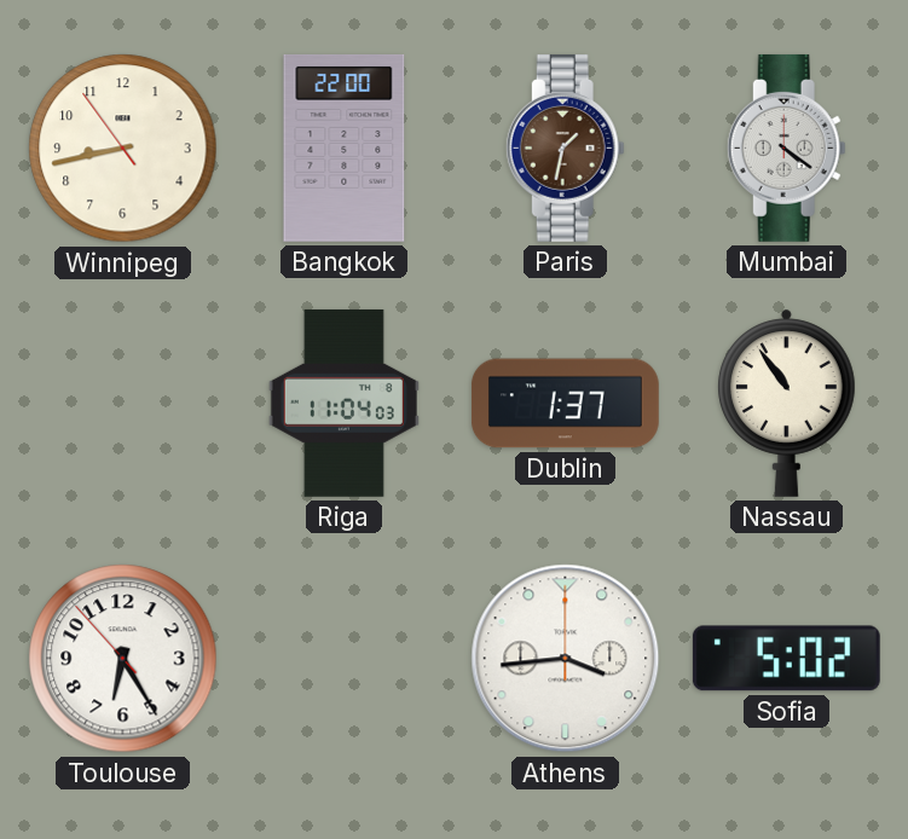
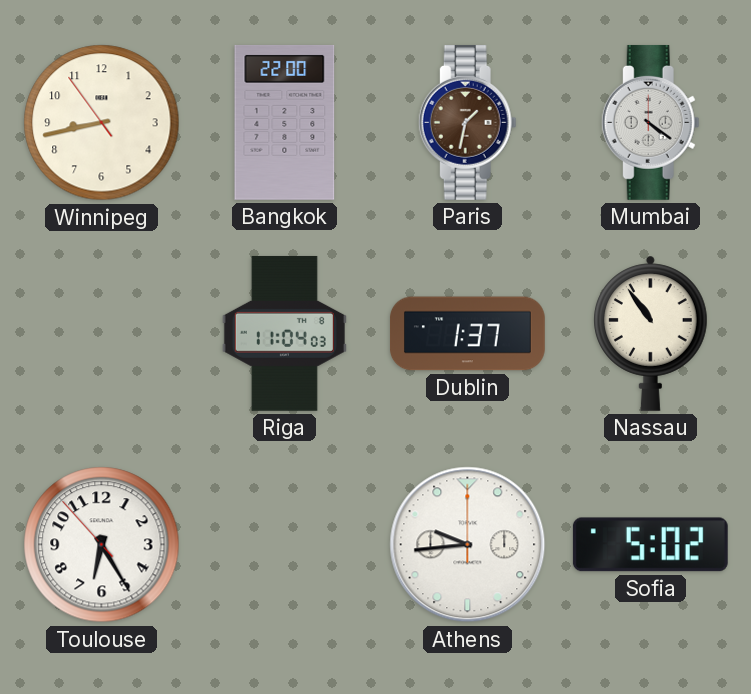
Athens: 3:44 -> 9:44 (468, 545)
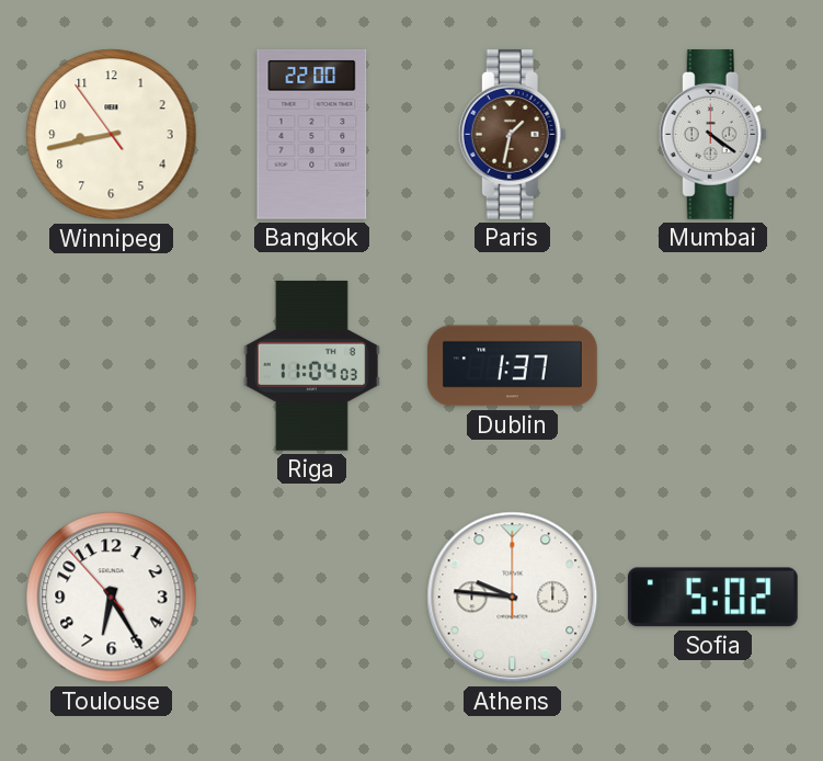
Nassau: 10:54 -> none (651, 333)
Athens: 9:44 -> 9:46 (513, 598)
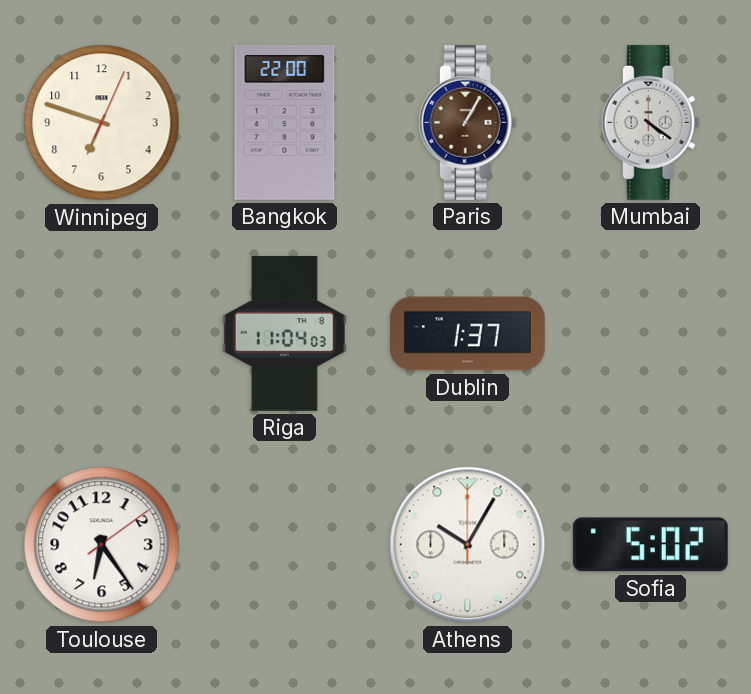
Winnipeg: 8:42 -> 6:48 (102, 123)
Paris: 1:32 -> 1:05 (467, 122)
Toulouse: 6:24:53 -> 6:24:09 (102, 545)
Athens: 9:46 -> 10:05 (468, 545)
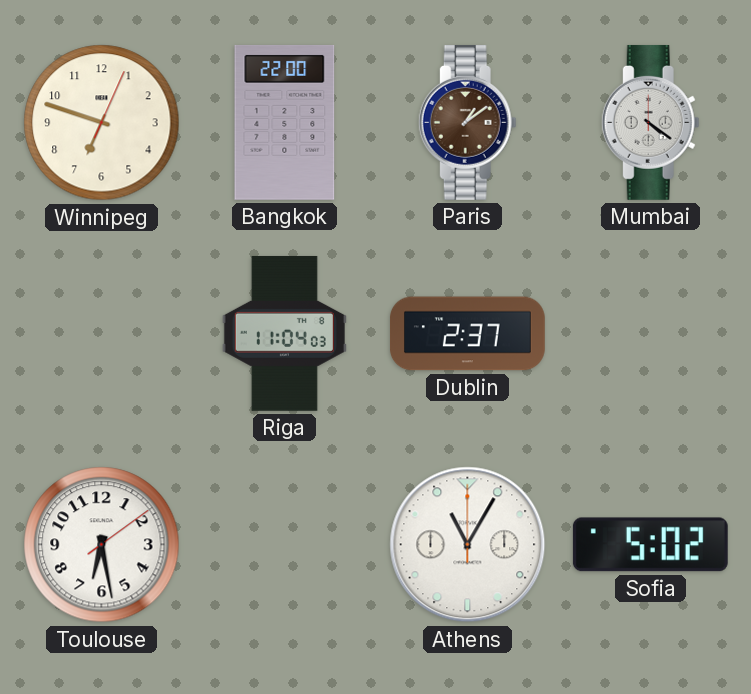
Paris: 1:05 -> 1:09 (467, 122)
Dublin: 1:37 -> 2:37 (467, 334)
Toulouse: 6:24 -> 6:28 (102, 545)
Athens: 10:05 -> 11:05 (468, 545)
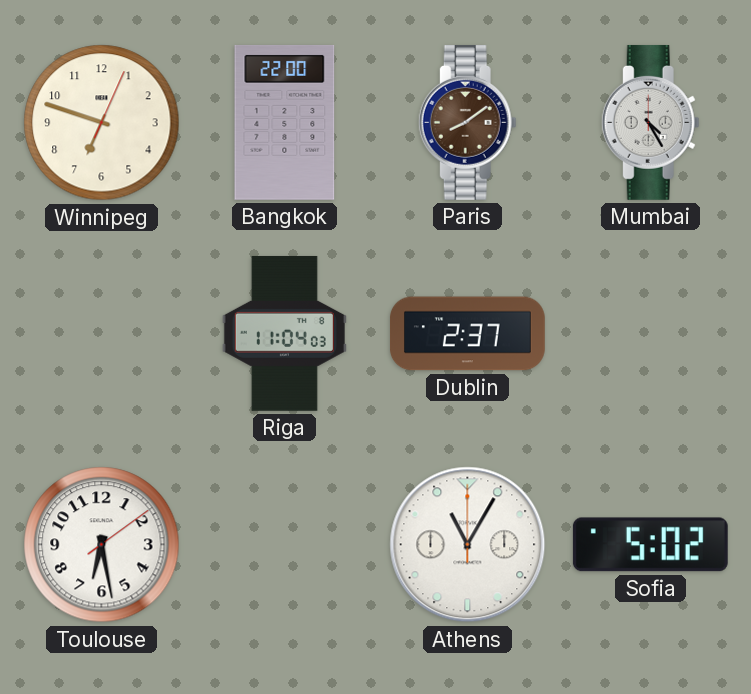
Paris: 1:09 -> 8:09 (467, 122)
Mumbai: 4:21 -> 4:25 (650, 122)
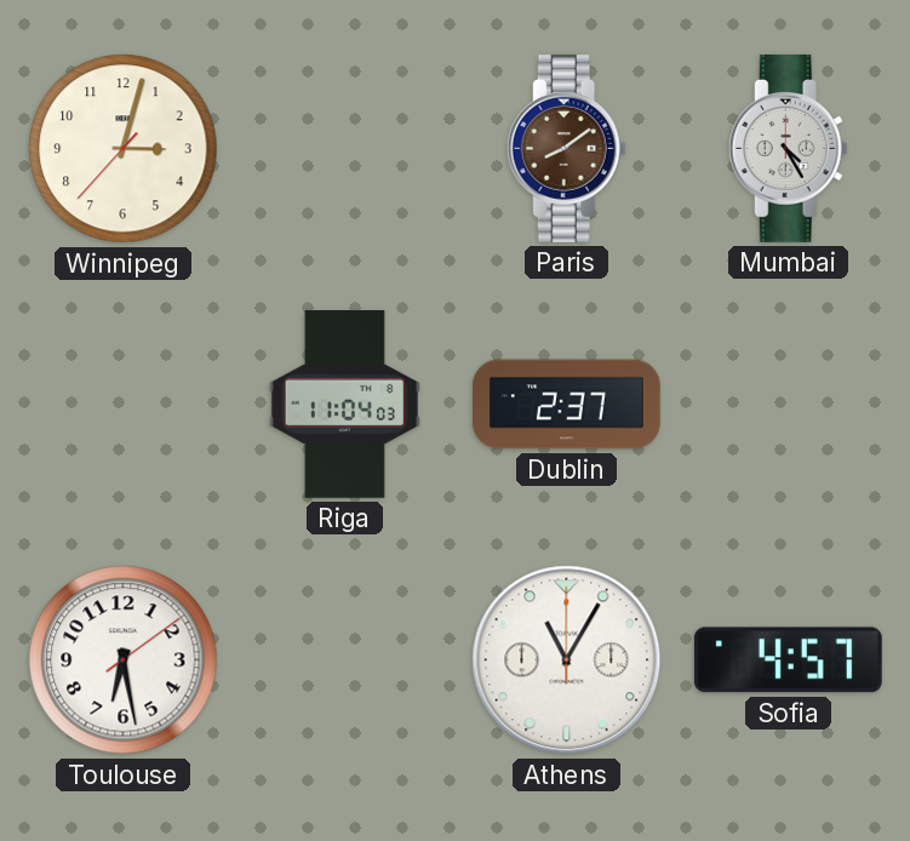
Winnipeg: 6:48 -> 3:02 (124, 149)
Bangkok: 22:00 -> none (285, 122)
Sofia: 5:02 -> 4:57 (788, 660)
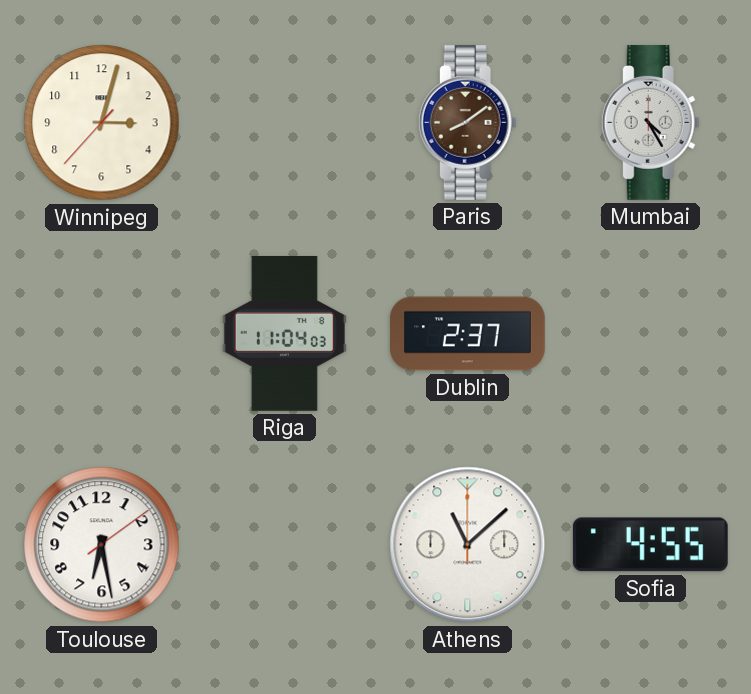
Athens: 11:05 -> 11:08 (468, 545)
Sofia: 4:57 -> 4:55 (650, 545)
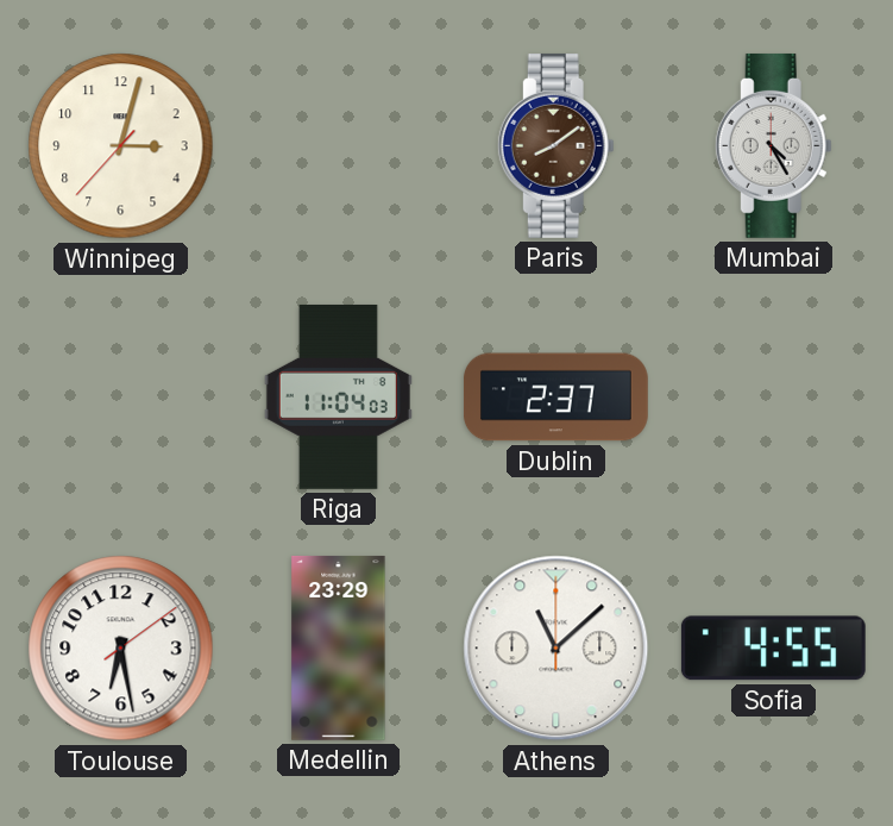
Medellin: none -> 23:29 (339, 647)
